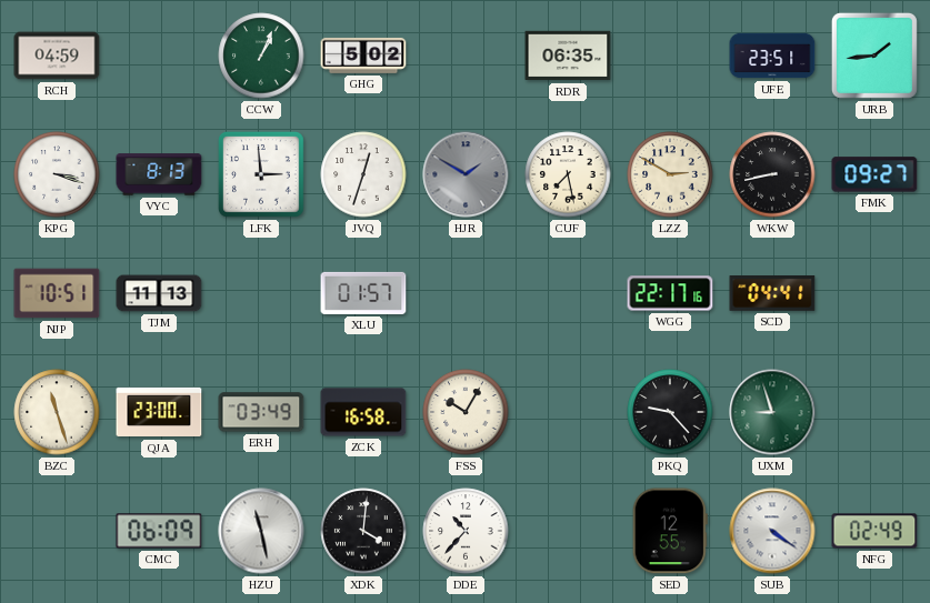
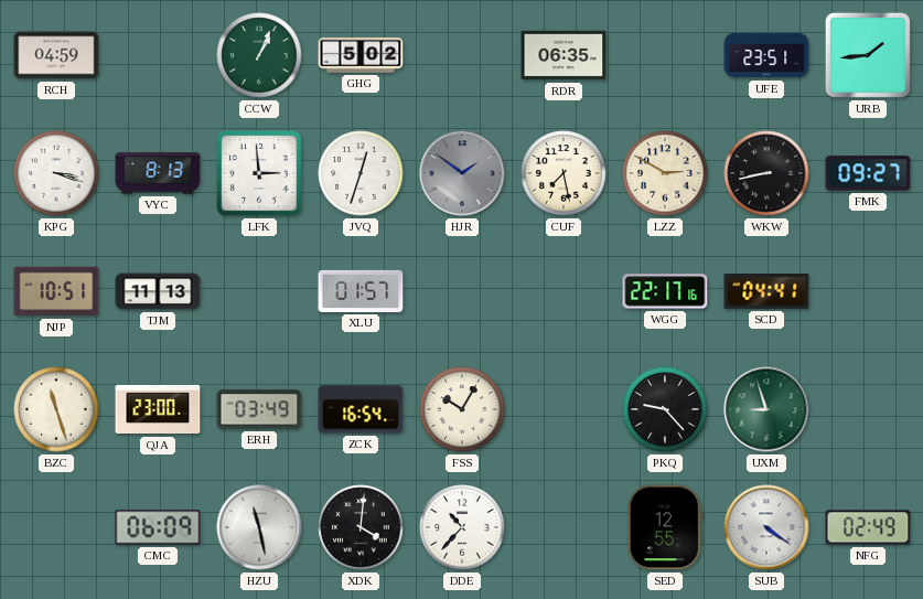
HJR: 1:50 -> 1:51 (462, 173)
ZCK: 16:58 -> 16:54 (361, 409)
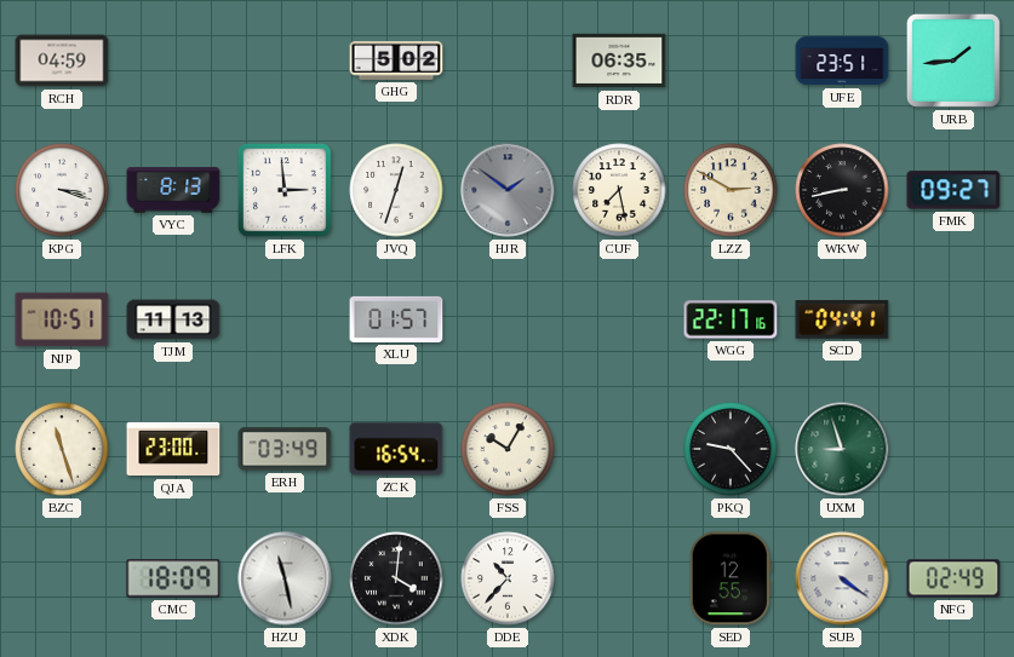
CCW: 1:04 -> none (259, 55)
CMC: 06:09 -> 18:09 (173, 578)
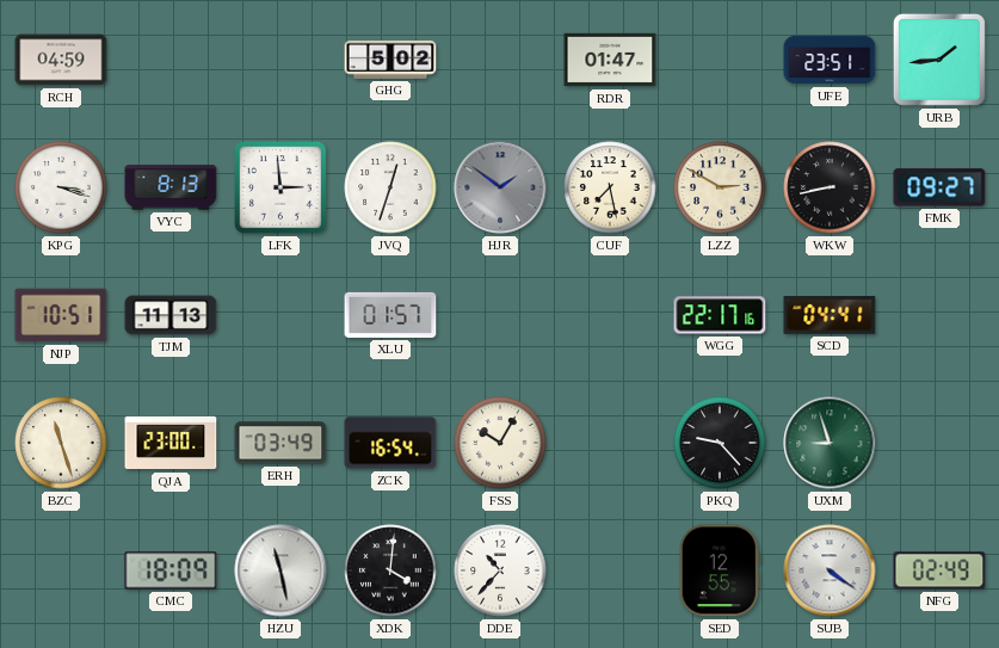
RDR: 06:35 -> 01:47 (610, 60)
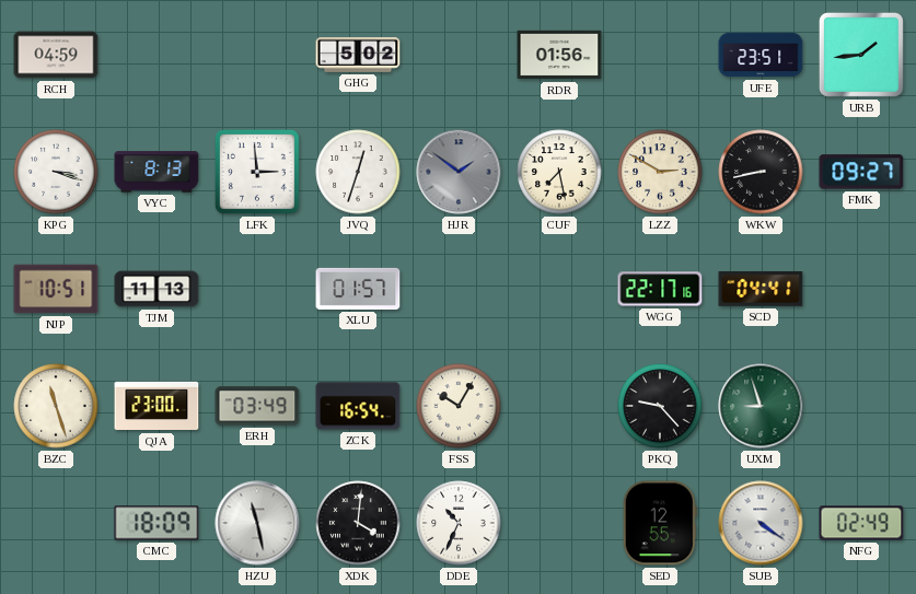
RDR: 01:47 -> 01:56 (559, 55)
DDE: 10:37 -> 10:34 (459, 523)
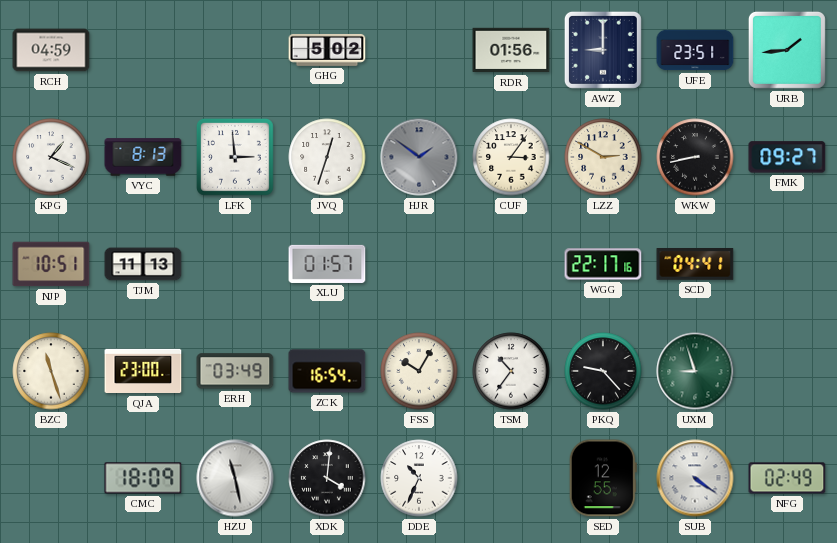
AWZ: none -> 9:00 (603, 50)
KPG: 3:18 -> 1:19 (51, 157)
CUF: 7:28 -> 3:06 (511, 157)
TSM: none -> 10:36 (511, 371)
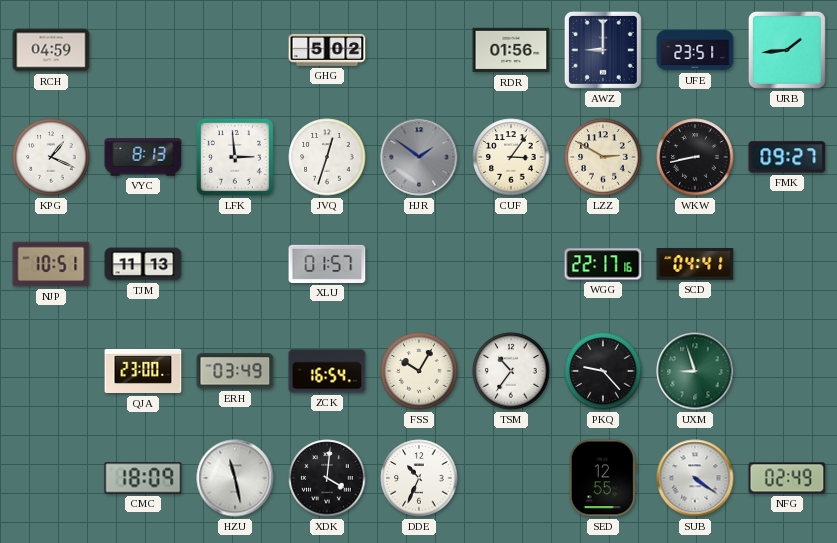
BZC: 11:27 -> none (51, 371)
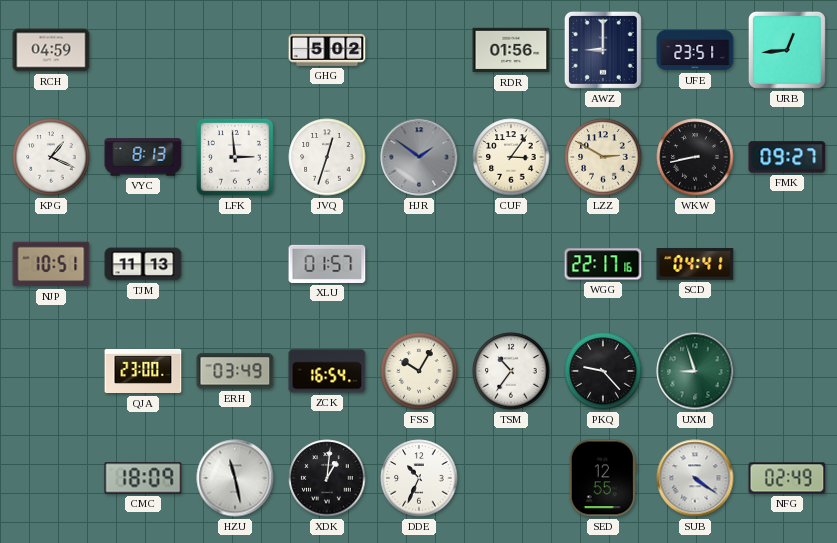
URB: 1:44 -> 12:44 (787, 50)
XDK: 4:01 -> 1:01 (327, 478)
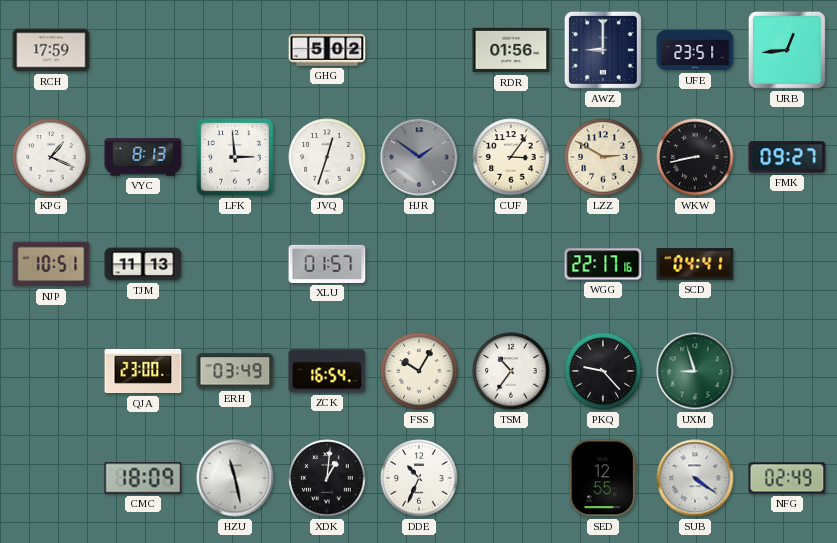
RCH: 04:59 -> 17:59 (51, 50)
